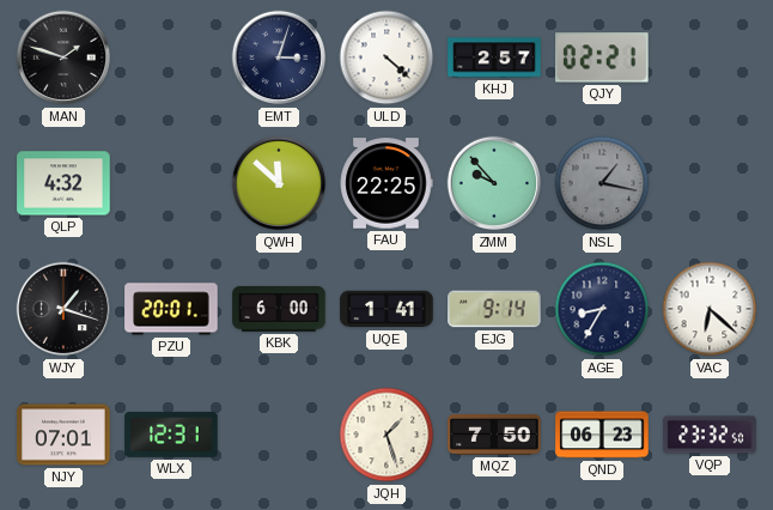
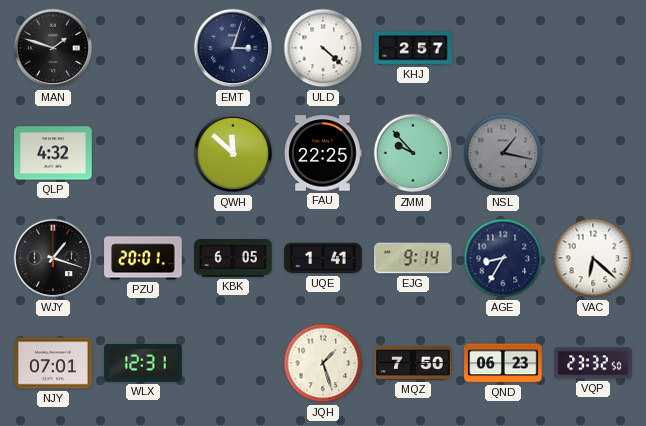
QJY: 02:21 -> none (602, 57)
KBK: 6:00 -> 6:05 (233, 258)
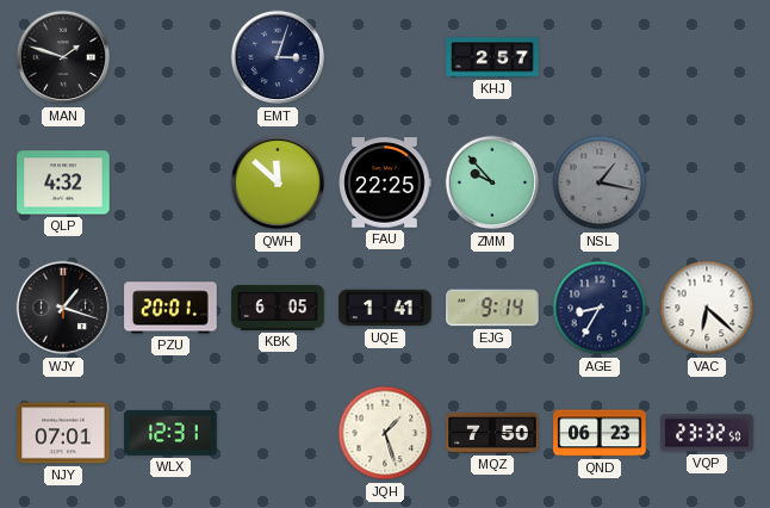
ULD: 4:22 -> none (323, 48)
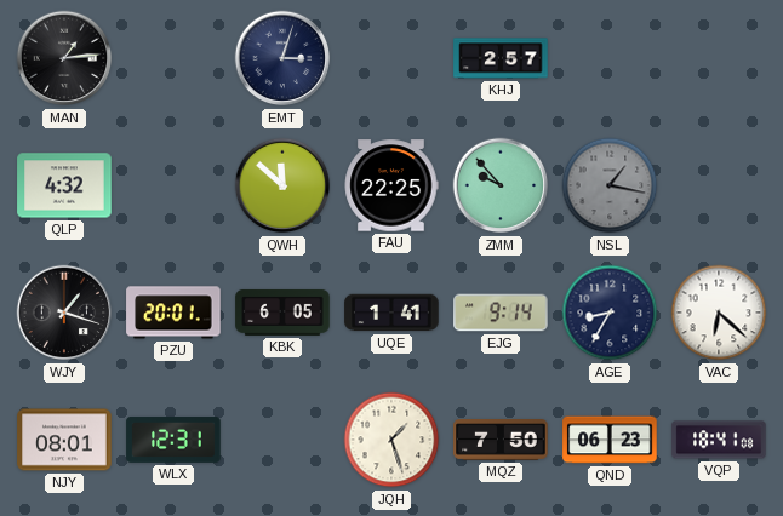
MAN: 1:48 -> 1:14 (64, 58)
NJY: 07:01 -> 08:01 (64, 440)
VQP: 23:32 -> 18:41 (719, 440)
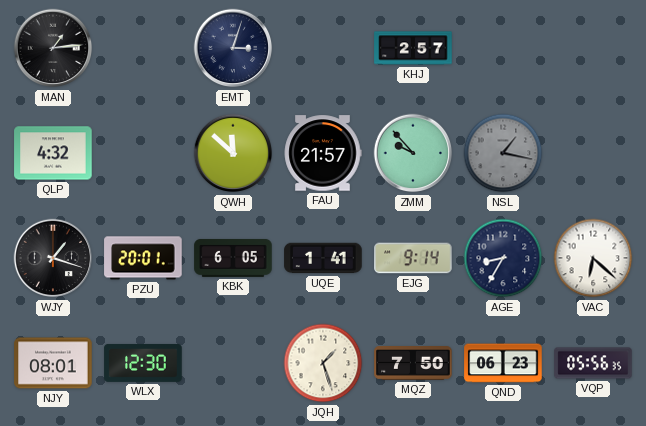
FAU: 22:25 -> 21:57 (323, 153)
WLX: 12:31 -> 12:30 (143, 363)
VQP: 18:41 -> 05:56 (593, 363)
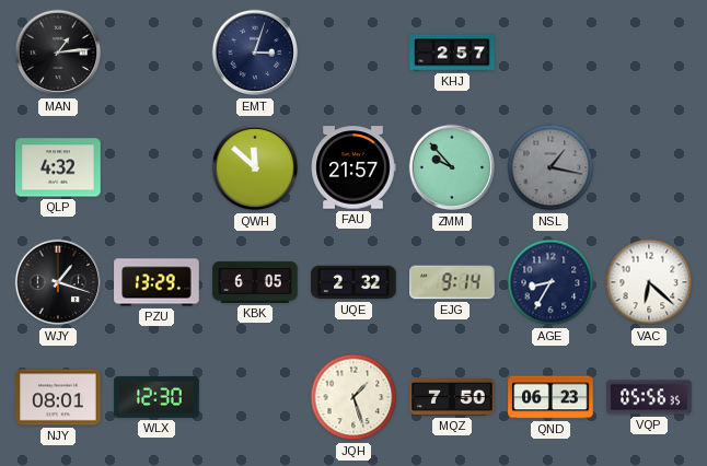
PZU: 20:01 -> 13:29 (157, 282)
UQE: 1:41 -> 2:32 (353, 282)
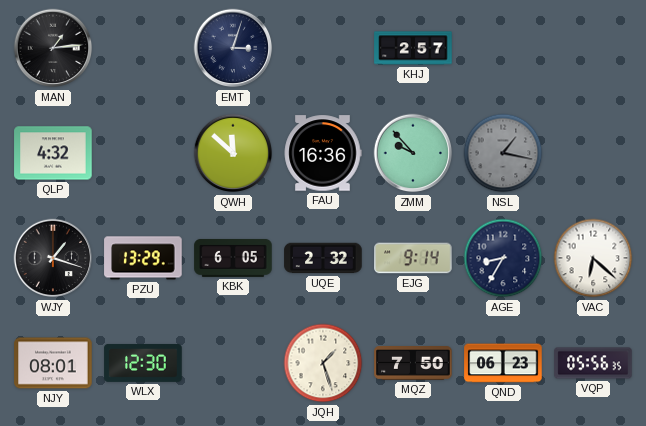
FAU: 21:57 -> 16:36 (323, 153)
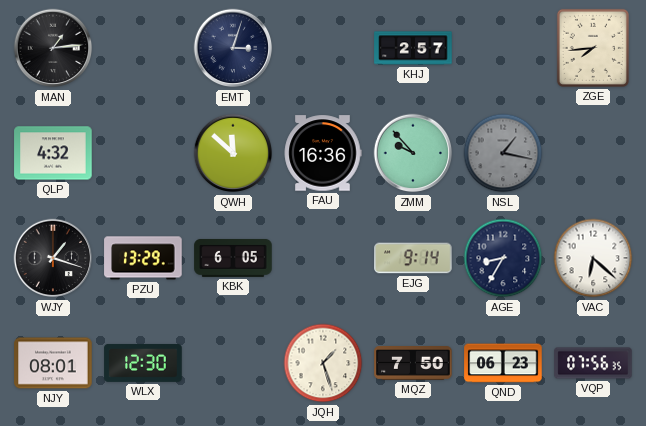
ZGE: none -> 7:44 (593, 48)
UQE: 2:32 -> none (323, 258)
VQP: 05:56 -> 07:56 (593, 363)
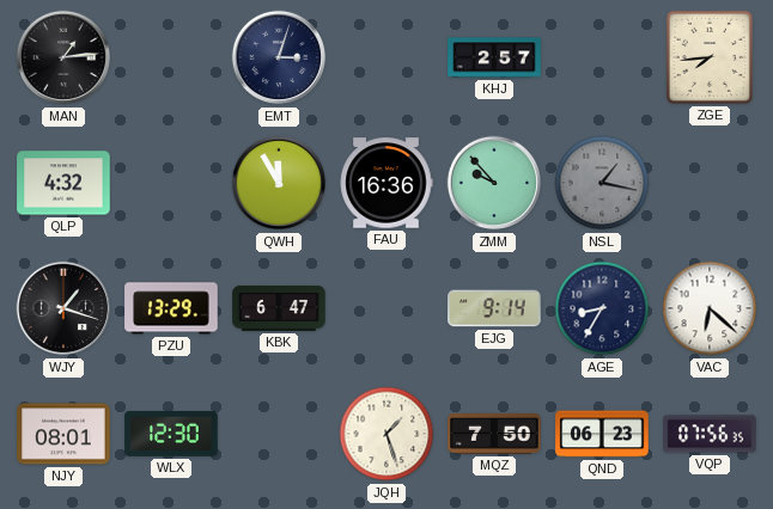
QWH: 11:52 -> 11:55 (279, 183)
KBK: 6:05 -> 6:47 (279, 308)
